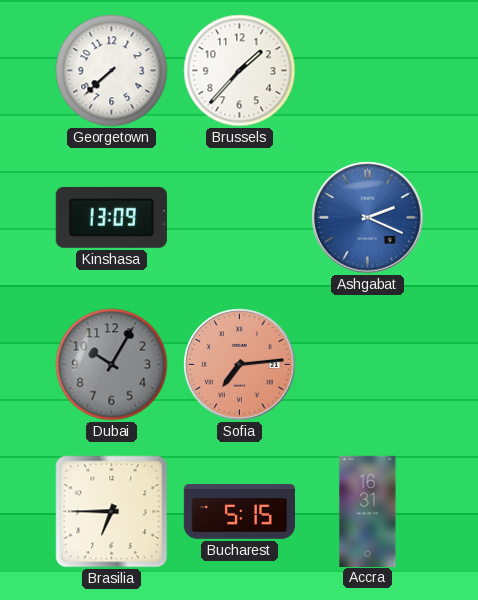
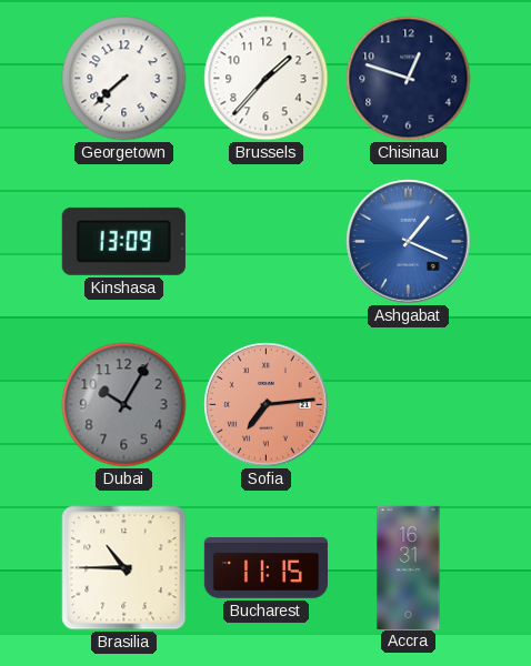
Chisinau: none -> 12:48 (409, 79)
Ashgabat: 2:19 -> 1:19 (409, 242)
Brasilia: 6:45 -> 10:45 (124, 568)
Bucharest: 5:15 -> 11:15 (265, 568)
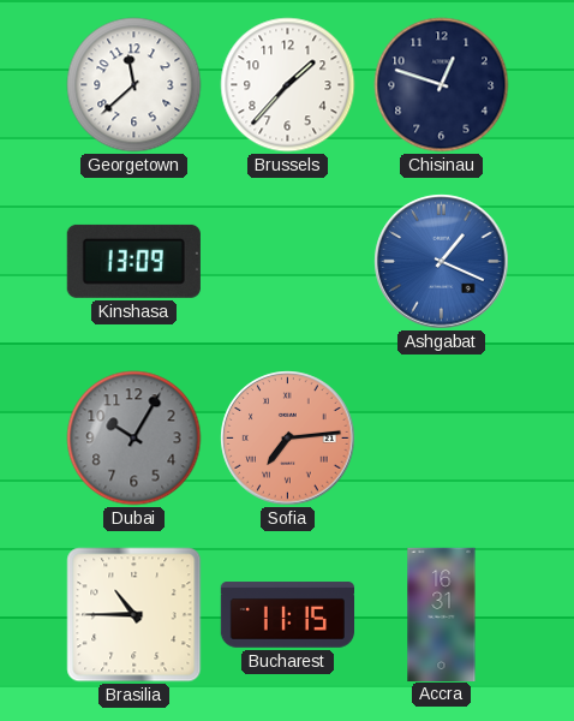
Georgetown: 7:38 -> 11:38 (134, 85)
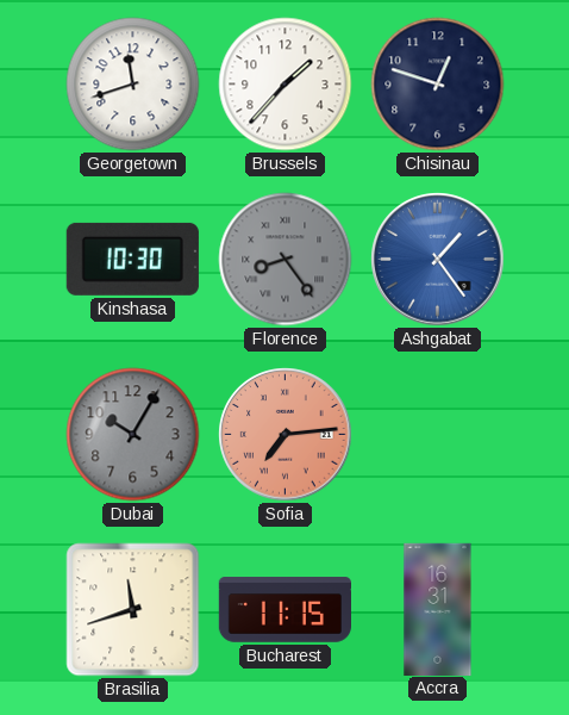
Georgetown: 11:38 -> 11:42 (133, 85)
Kinshasa: 13:09 -> 10:30 (132, 259)
Florence: none -> 8:24 (286, 260)
Ashgabat: 1:19 -> 1:24 (438, 260)
Brasilia: 10:45 -> 11:42 (133, 610)
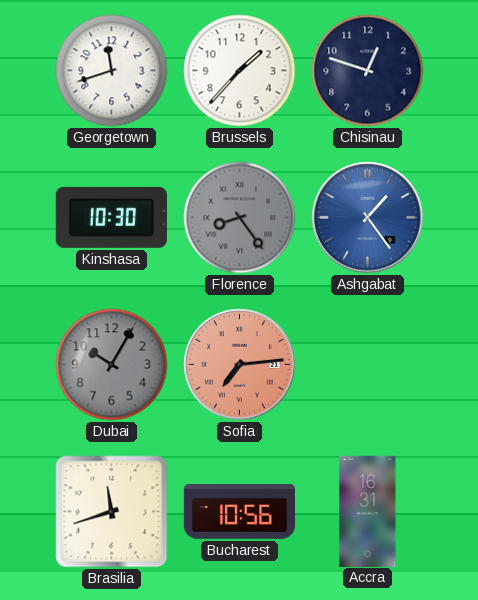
Bucharest: 11:15 -> 10:56 (239, 512)
